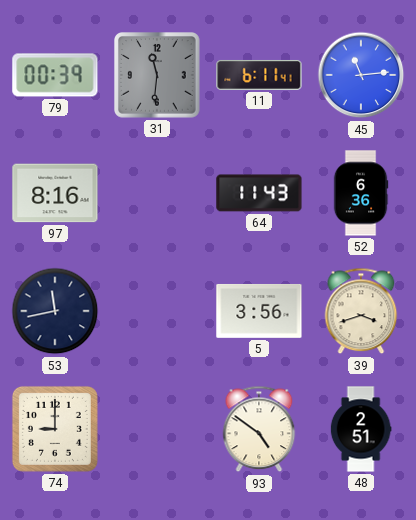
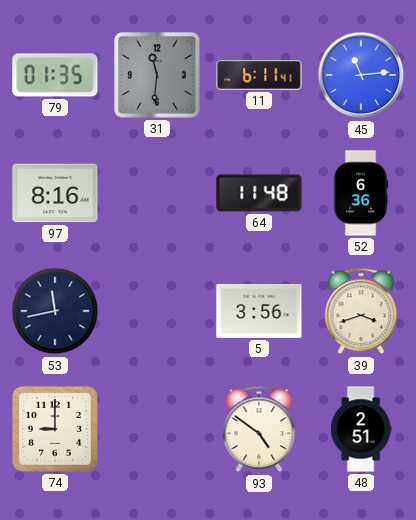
79: 00:39 -> 01:35 (55, 75)
64: 11:43 -> 11:48 (259, 193)
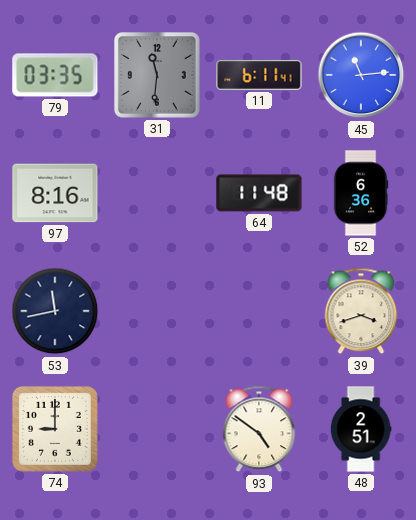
79: 01:35 -> 03:35 (55, 75)
5: 3:56 -> none (259, 311)
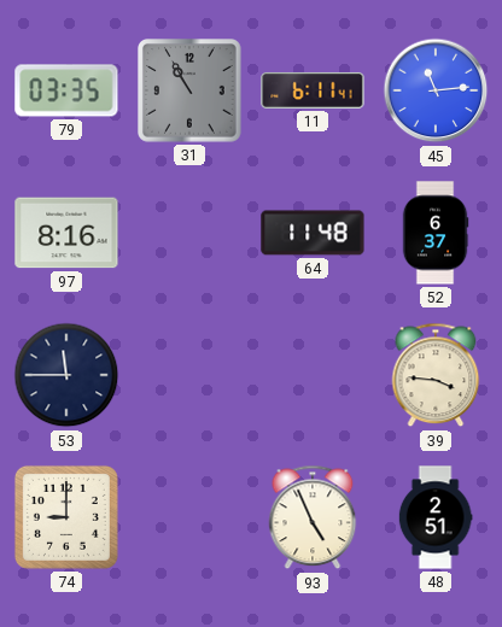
31: 11:31 -> 10:55 (189, 90)
52: 6:36 -> 6:37 (436, 233)
53: 11:43 -> 11:45 (66, 375)
39: 3:42 -> 3:46 (436, 375)
93: 4:51 -> 4:56 (313, 517)
